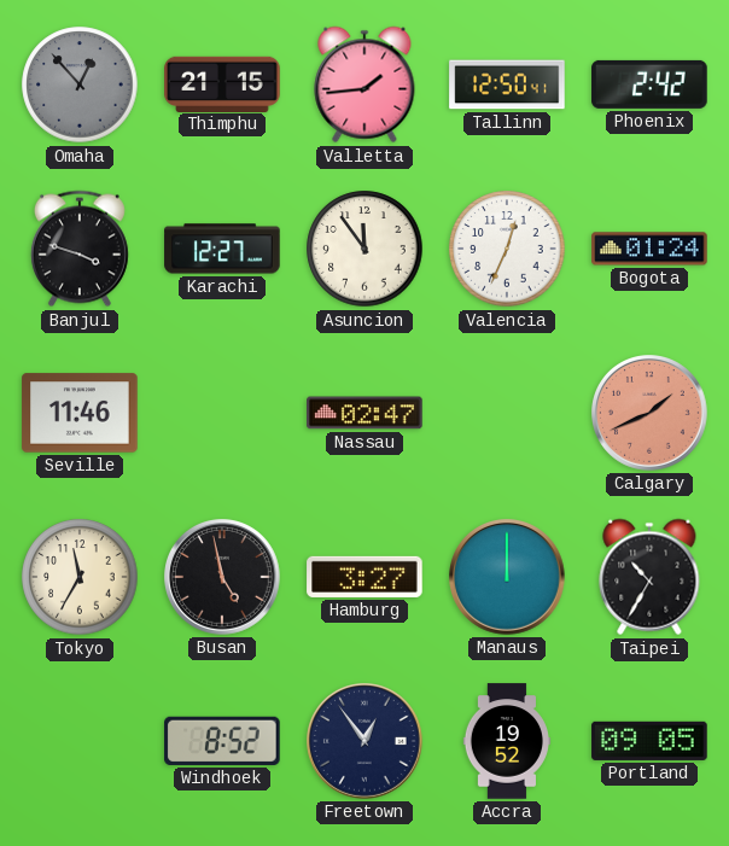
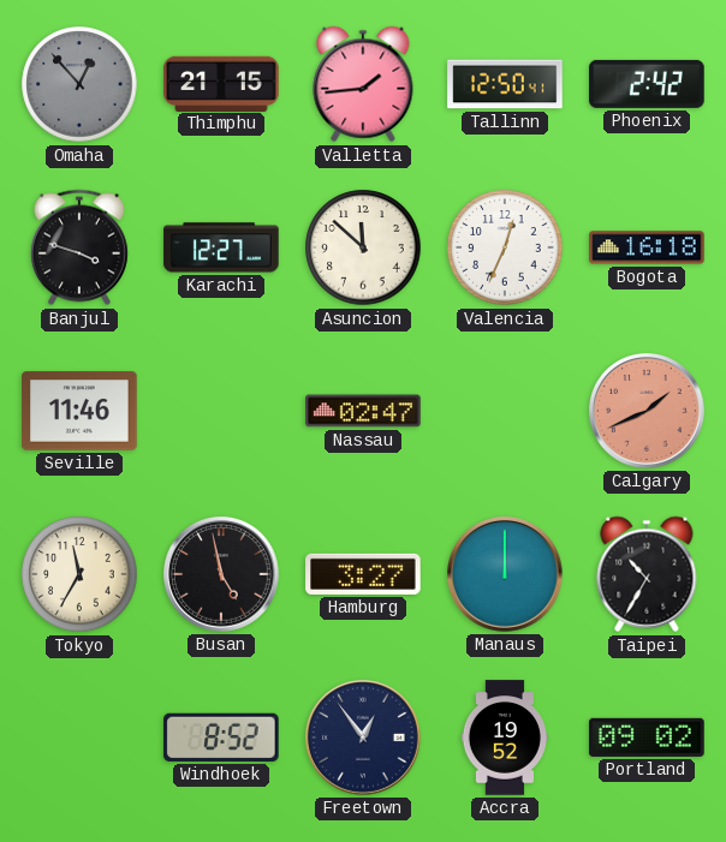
Asuncion: 11:54 -> 11:52 (363, 247)
Bogota: 01:24 -> 16:18 (647, 247)
Portland: 09:05 -> 09:02 (647, 738)
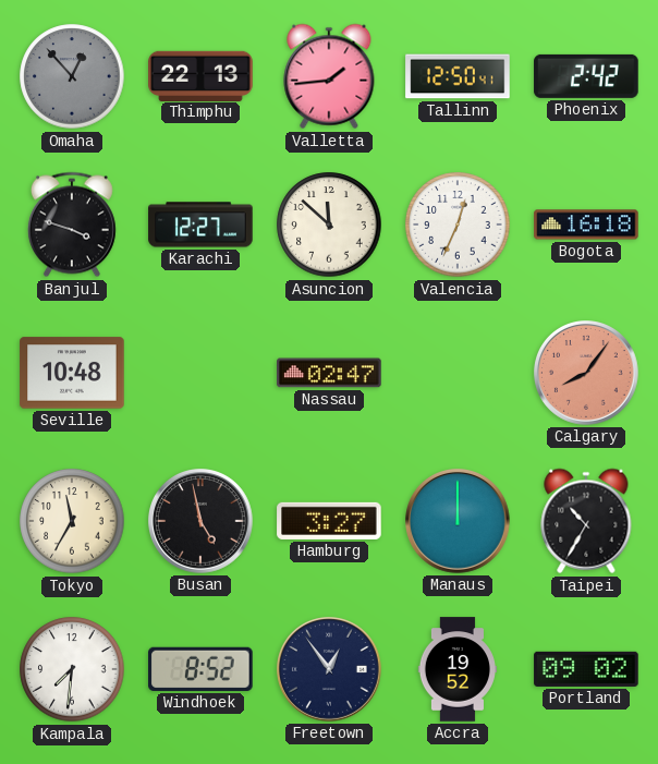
Thimphu: 21:15 -> 22:13 (200, 75)
Seville: 11:46 -> 10:48 (72, 373)
Calgary: 1:41 -> 8:06 (587, 374)
Kampala: none -> 7:31 (72, 669)
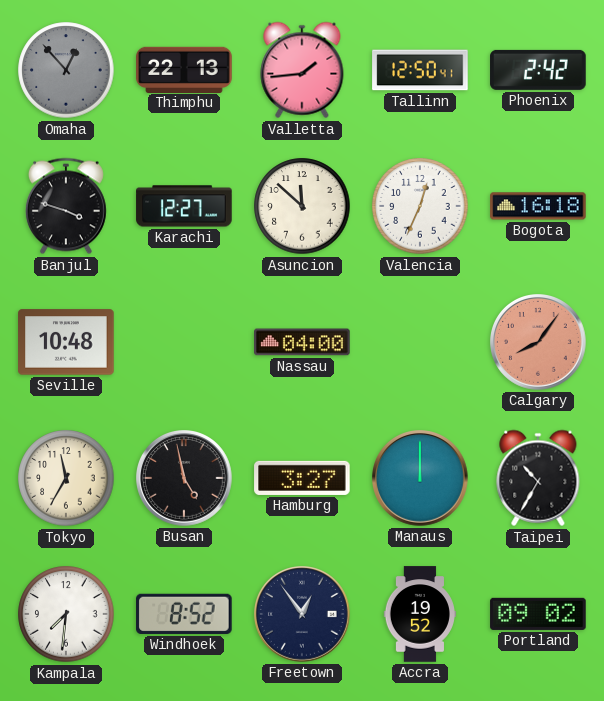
Nassau: 02:47 -> 04:00 (302, 342)
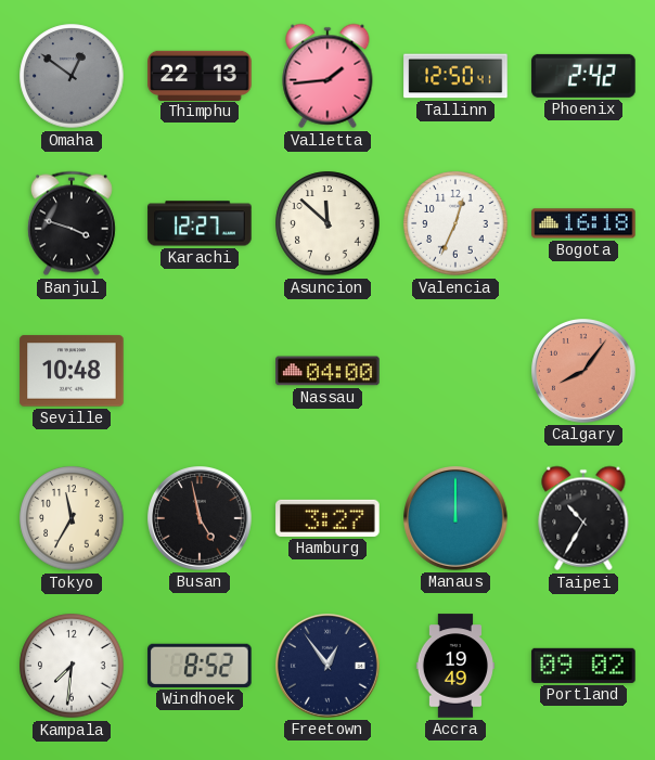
Omaha: 12:53 -> 12:51 (72, 76)
Accra: 19:52 -> 19:49 (455, 666)
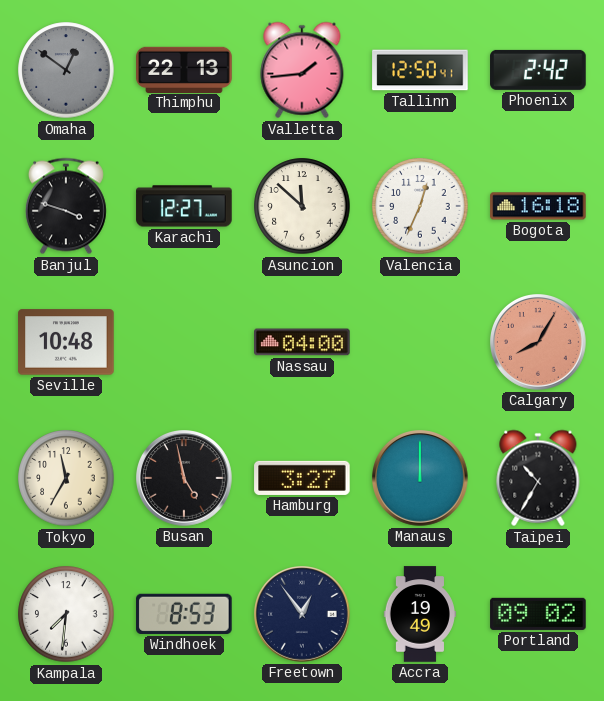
Calgary: 8:06 -> 8:05 (539, 343)
Windhoek: 8:52 -> 8:53 (184, 614)
